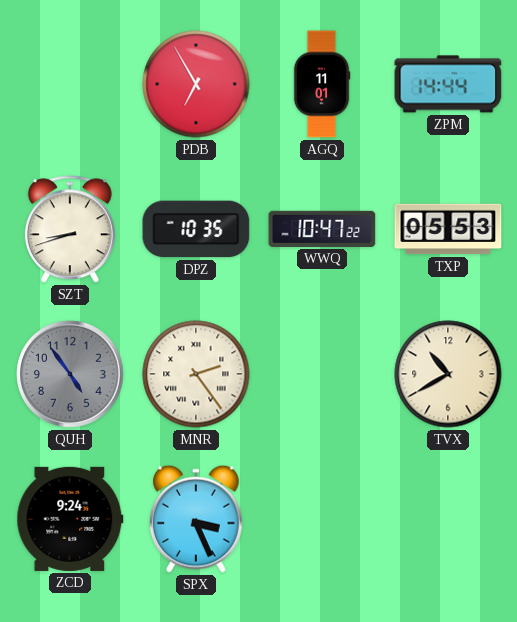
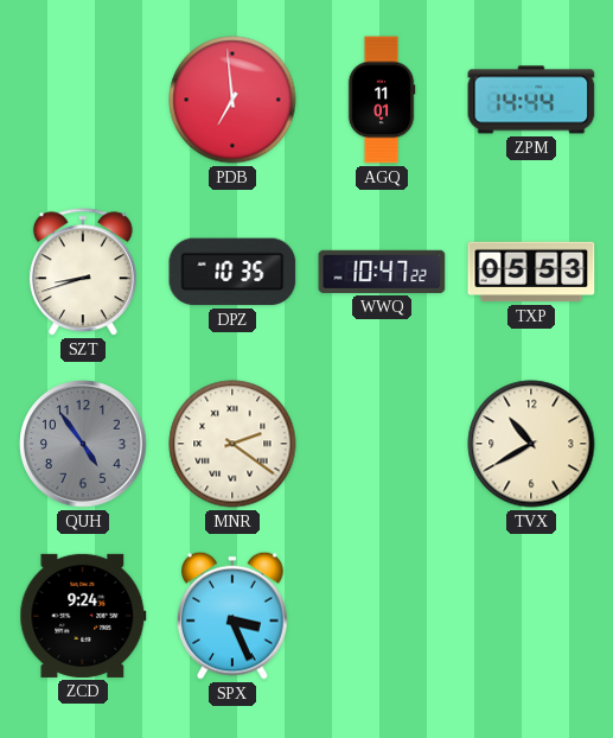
PDB: 6:55 -> 6:59 (232, 100)
MNR: 2:24 -> 2:21 (232, 444)
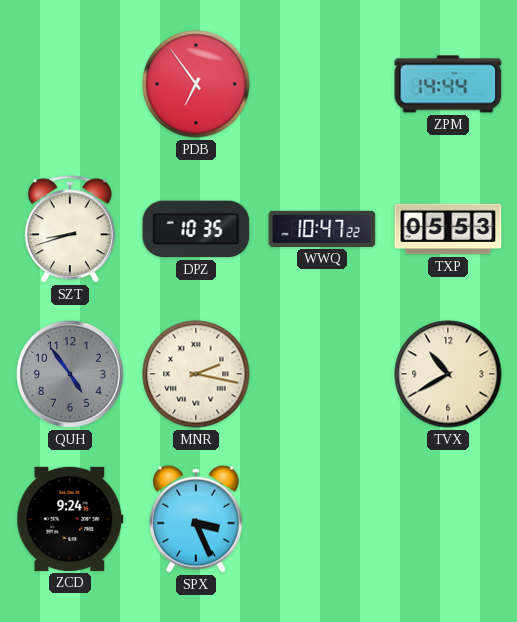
PDB: 6:59 -> 6:54 (196, 84)
AGQ: 11:01 -> none (382, 100)
MNR: 2:21 -> 2:17 (196, 374)
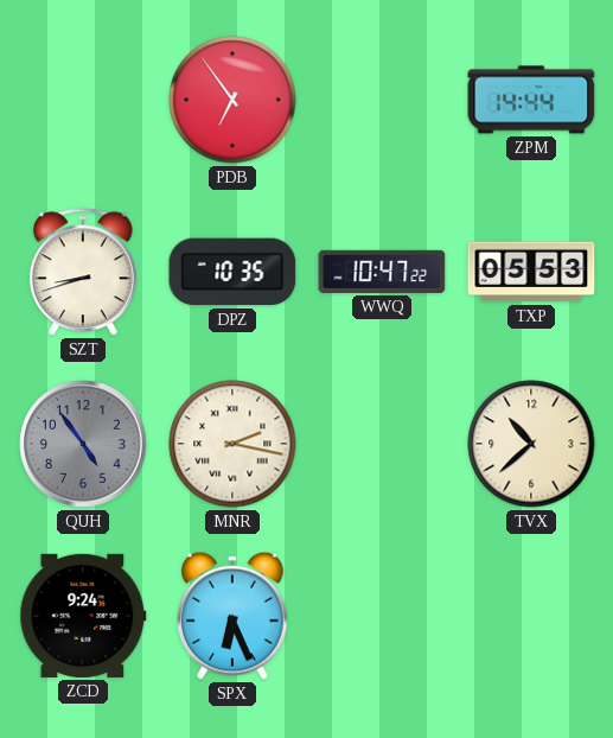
TVX: 10:40 -> 10:38 (531, 444)
SPX: 3:26 -> 6:26 (232, 616)
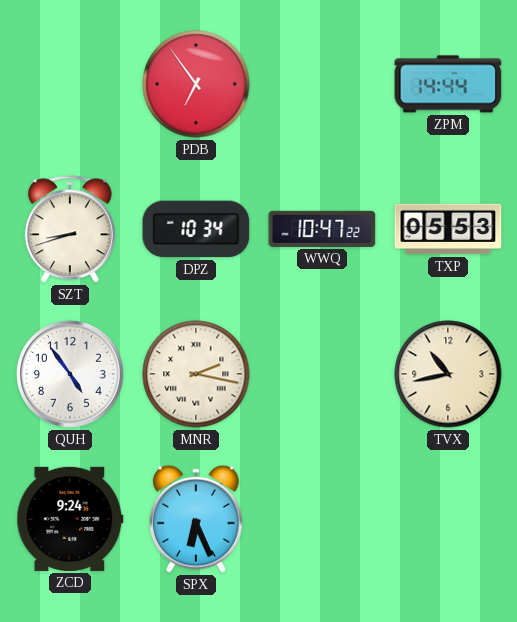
DPZ: 10:35 -> 10:34 (196, 229)
QUH dial: grey -> white (70, 374)
TVX: 10:38 -> 10:43 (448, 374)
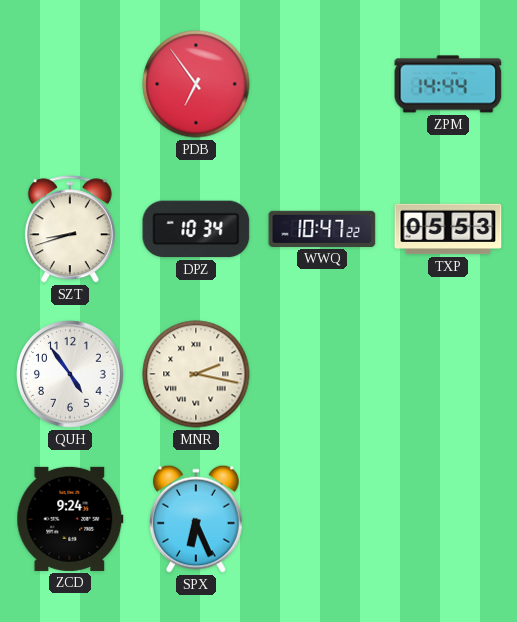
TVX: 10:43 -> none (448, 374)
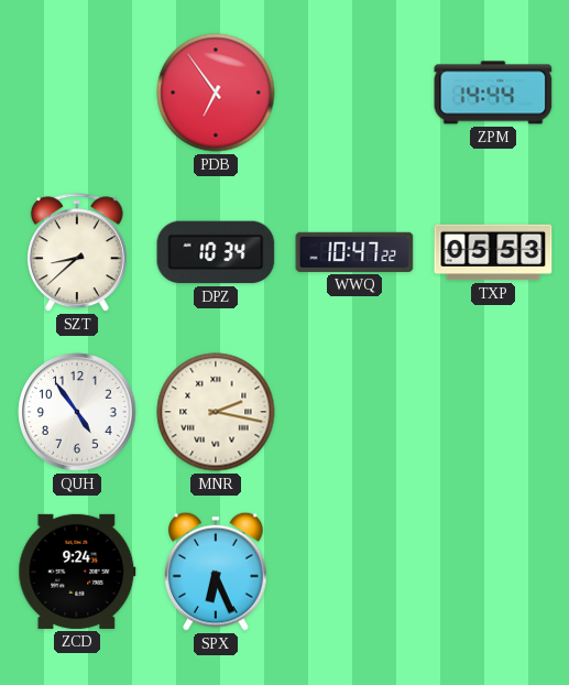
SZT: 8:42 -> 8:38 (77, 253)
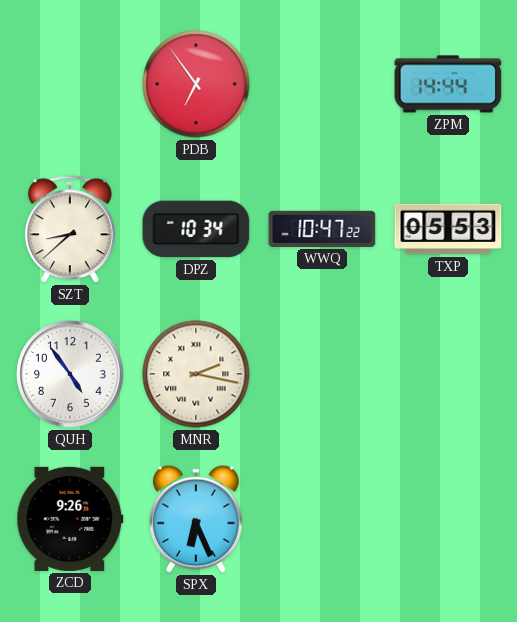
ZCD: 9:24 -> 9:26 (70, 519)
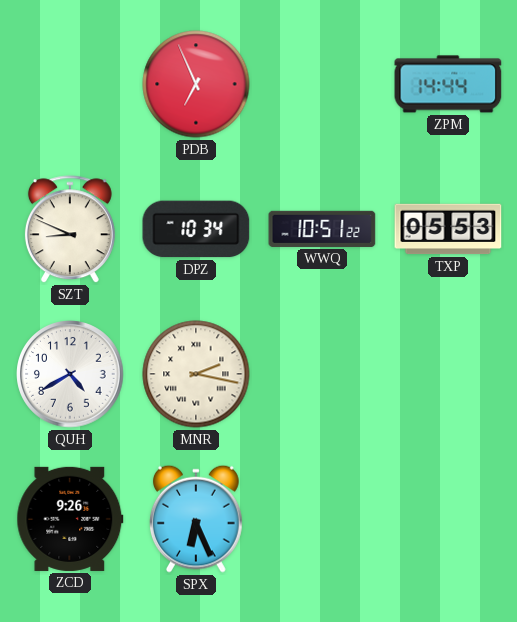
PDB: 6:54 -> 6:56 (196, 84)
SZT: 8:38 -> 8:49 (70, 230)
WWQ: 10:47 -> 10:51 (322, 229)
QUH: 4:54 -> 4:40 (70, 374)
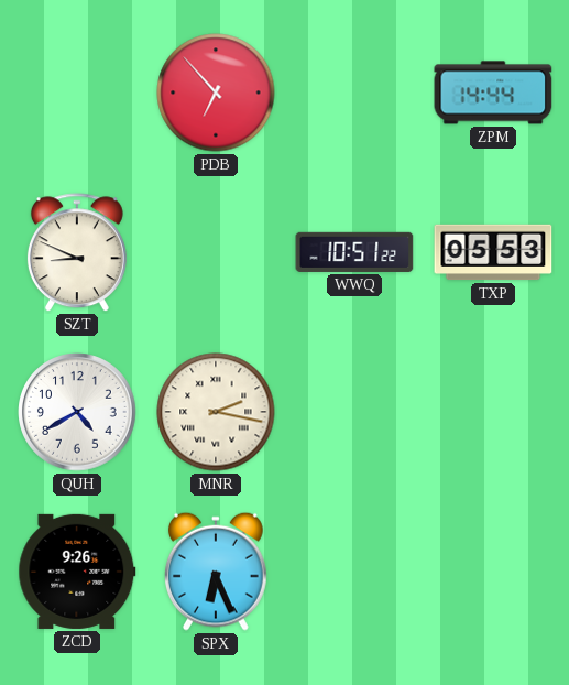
PDB: 6:56 -> 6:53 (216, 93)
DPZ: 10:34 -> none (196, 229)
